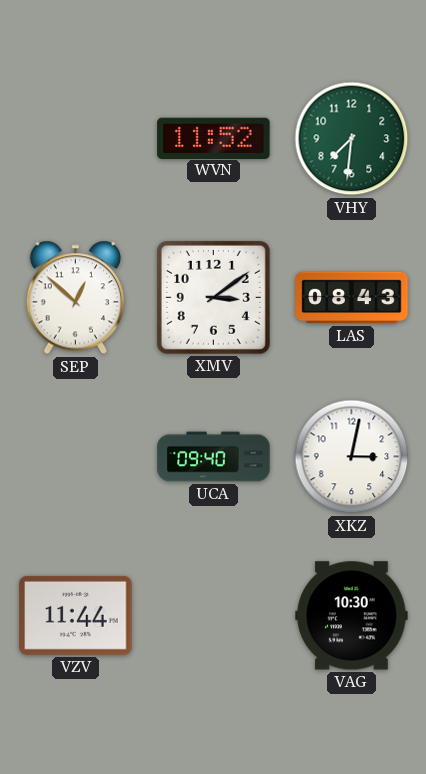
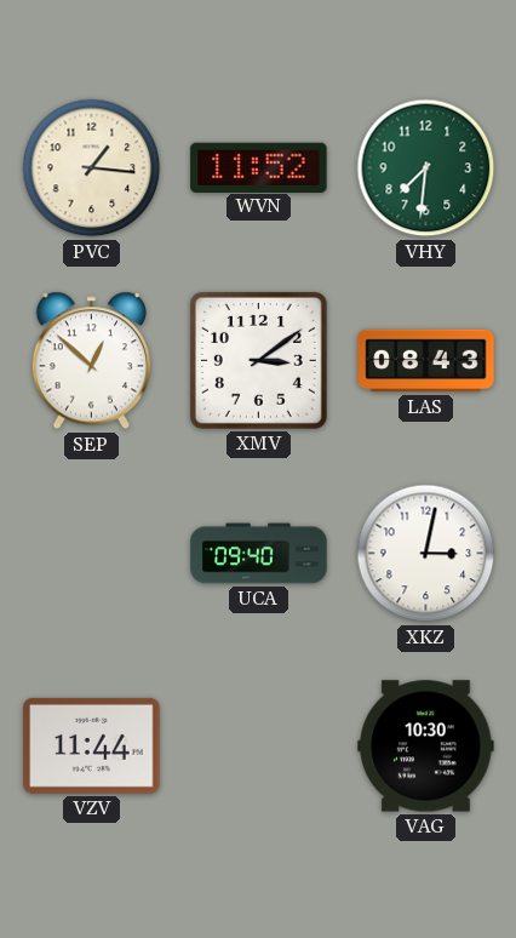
PVC: none -> 1:16 (92, 168)
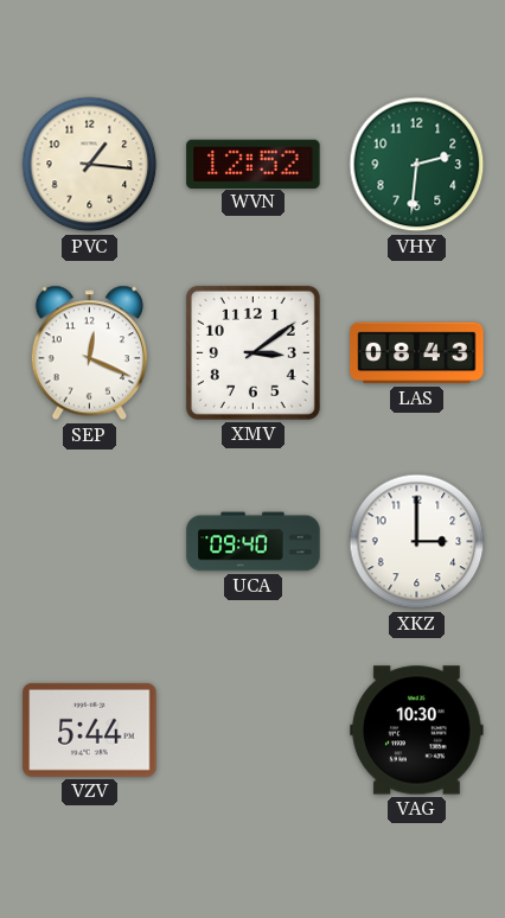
WVN: 11:52 -> 12:52 (254, 164)
VHY: 7:31 -> 2:31 (417, 165)
SEP: 12:52 -> 12:19 (89, 353)
XKZ: 3:02 -> 3:00 (417, 542)
VZV: 11:44 -> 5:44 (90, 729)
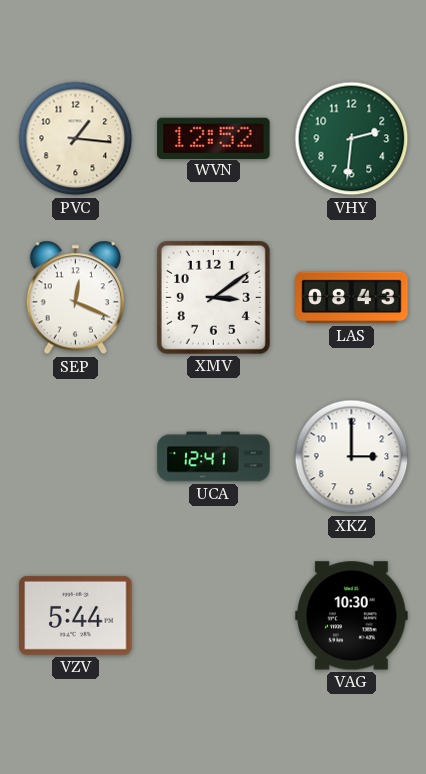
UCA: 09:40 -> 12:41 (214, 457)
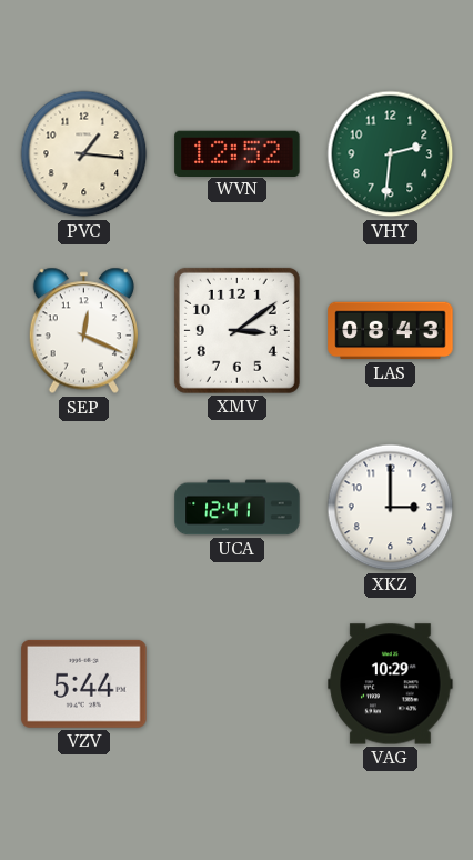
VAG: 10:30 -> 10:29 (391, 684)
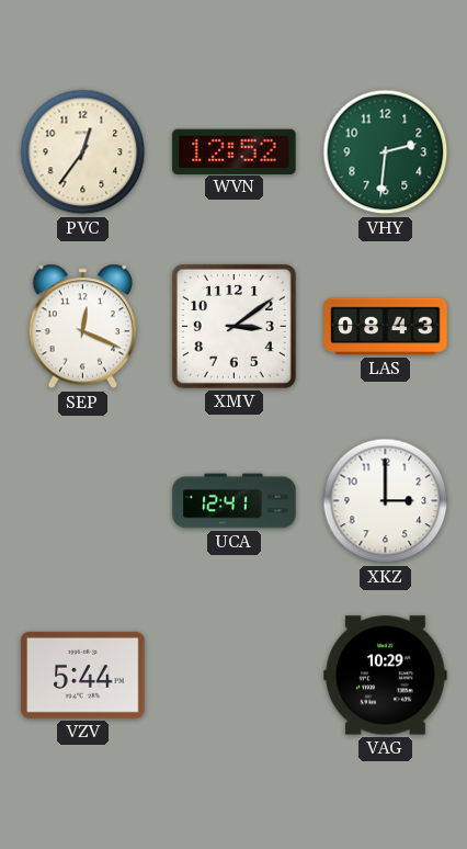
PVC: 1:16 -> 12:36 (83, 152)
